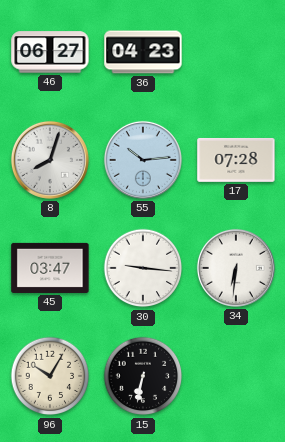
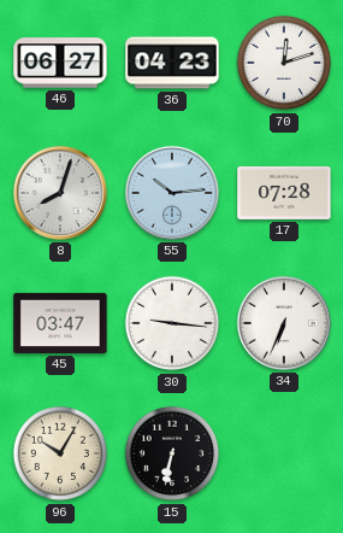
70: none -> 12:12 (284, 63)
34: 6:31 -> 6:34 (284, 323)
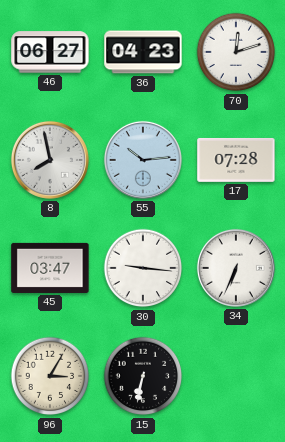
8: 8:03 -> 7:58 (50, 160)
96: 10:05 -> 3:05 (50, 376)
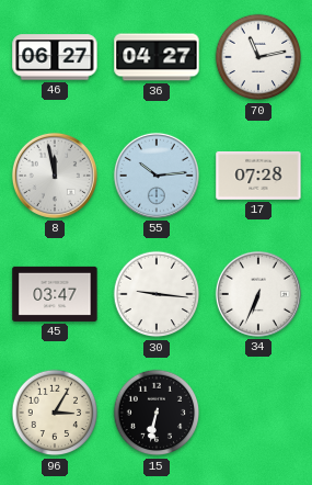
36: 04:23 -> 04:27 (157, 57)
70: 12:12 -> 11:13 (258, 57)
8: 7:58 -> 11:58 (55, 176)
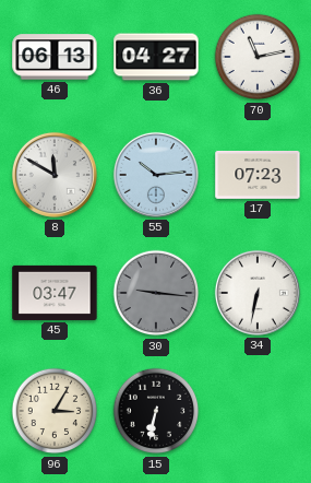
46: 06:27 -> 06:13 (55, 57)
8: 11:58 -> 11:50 (55, 175)
17: 07:28 -> 07:23 (258, 175)
30 dial: white -> grey (156, 293)
34: 6:34 -> 6:32 (258, 293)
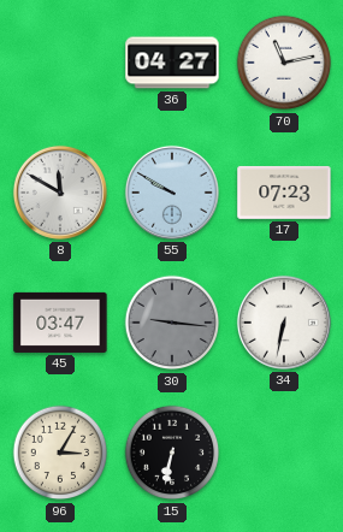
46: 06:13 -> none (55, 57)
55: 10:14 -> 9:50 (172, 193)
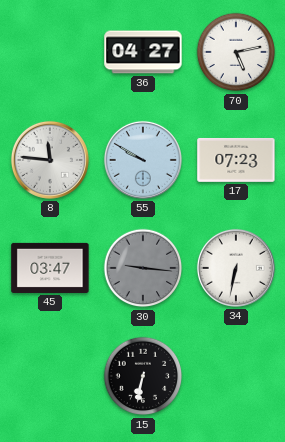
70: 11:13 -> 5:13 (236, 52)
8: 11:50 -> 11:46 (50, 160)
96: 3:05 -> none (60, 453)
